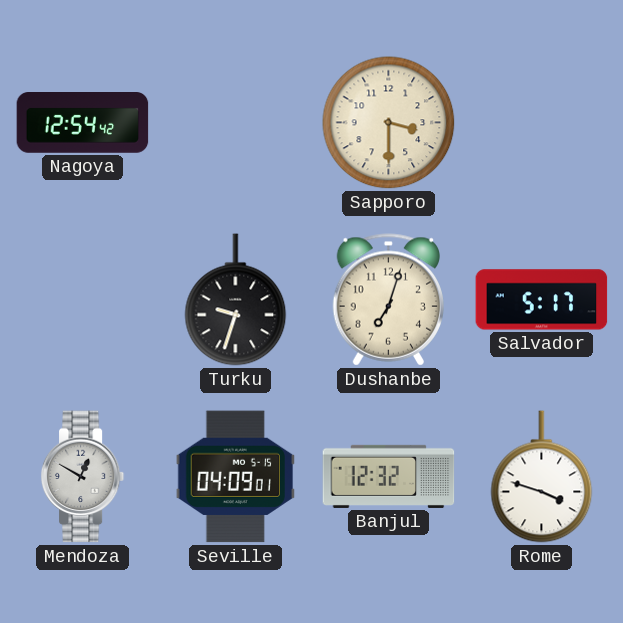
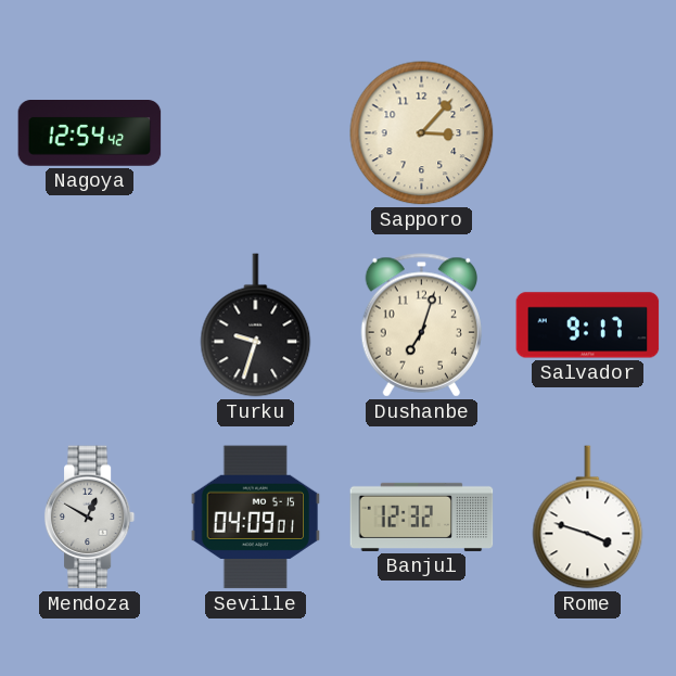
Sapporo: 3:30 -> 3:07 (422, 133)
Salvador: 5:17 -> 9:17 (588, 326)
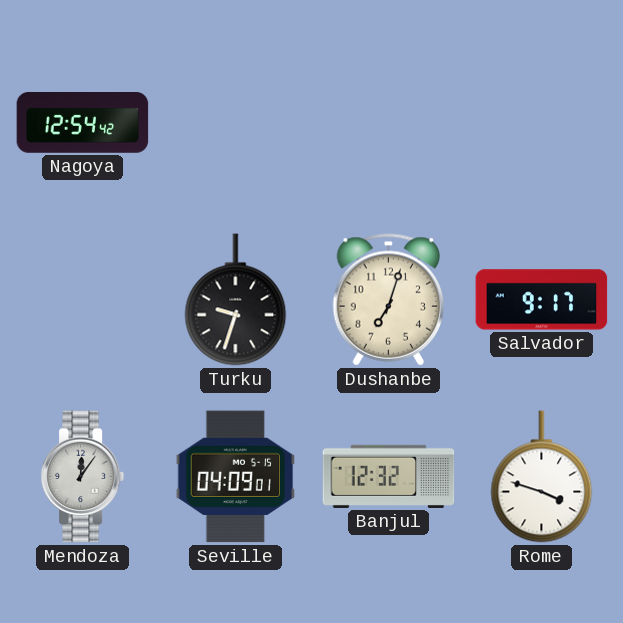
Sapporo: 3:07 -> none (422, 133)
Mendoza: 12:50 -> 12:06 (83, 477)
